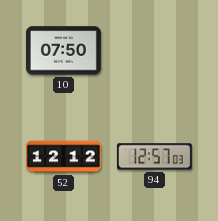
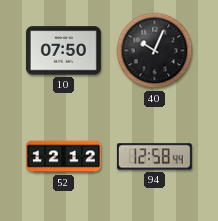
40: none -> 10:04 (155, 51)
94: 12:57 -> 12:58 (154, 157)
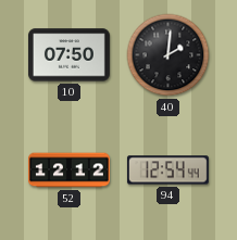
40: 10:04 -> 2:01 (169, 55)
94: 12:58 -> 12:54 (167, 170)
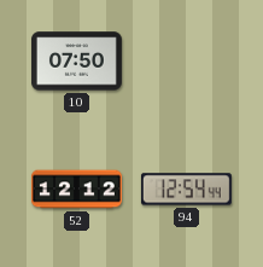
40: 2:01 -> none (169, 55)
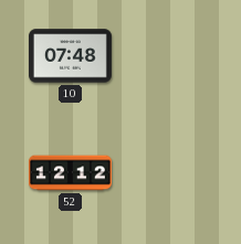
10: 07:50 -> 07:48 (70, 56)
94: 12:54 -> none (186, 190)
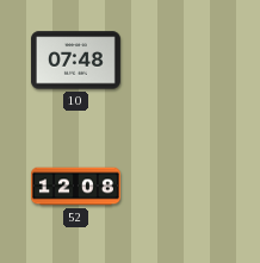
52: 12:12 -> 12:08 (75, 187)
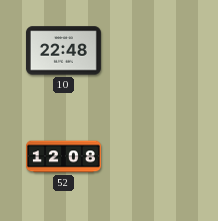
10: 07:48 -> 22:48 (63, 51)
